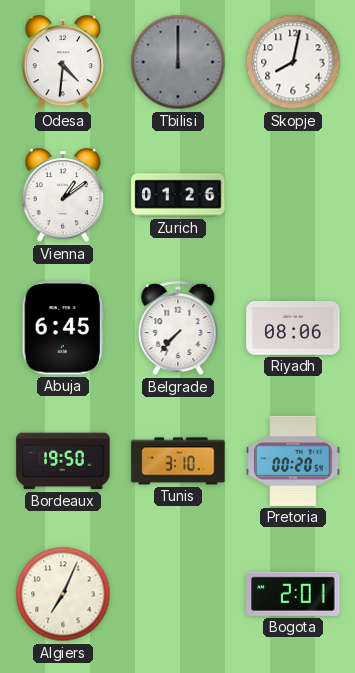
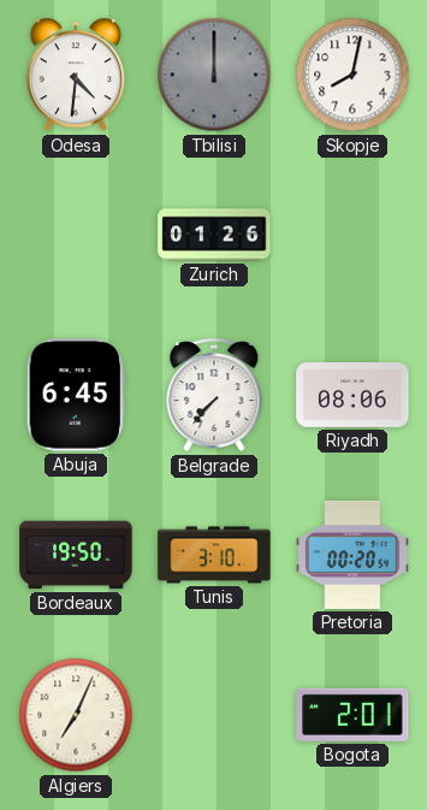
Vienna: 1:09 -> none (63, 196)
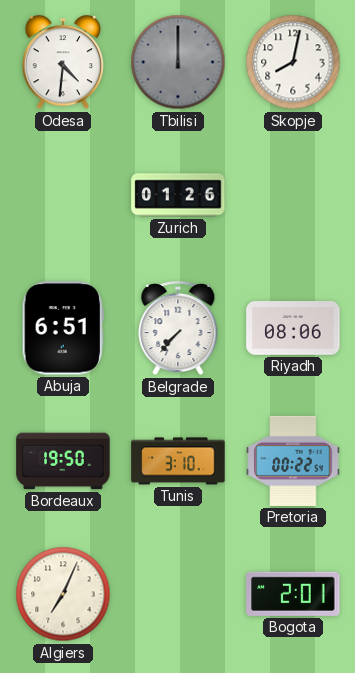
Abuja: 6:45 -> 6:51 (63, 328)
Pretoria: 00:20 -> 00:22 (293, 461)
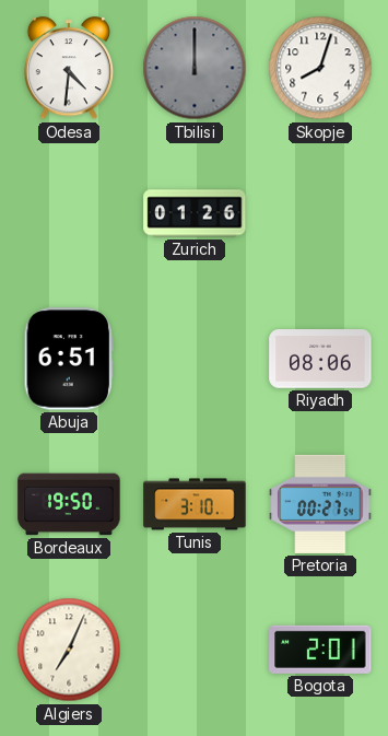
Skopje: 8:02 -> 8:03 (320, 68)
Belgrade: 7:37 -> none (178, 329)
Pretoria: 00:22 -> 00:27 (320, 504)
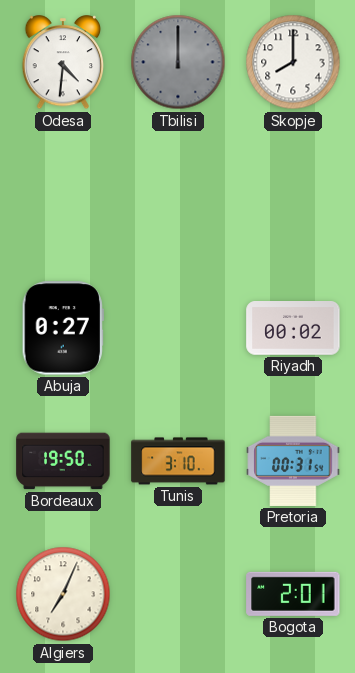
Skopje: 8:03 -> 8:00 (293, 62)
Zurich: 01:26 -> none (195, 213)
Abuja: 6:51 -> 0:27 (63, 328)
Riyadh: 08:06 -> 00:02 (293, 328)
Pretoria: 00:27 -> 00:31 (293, 461)
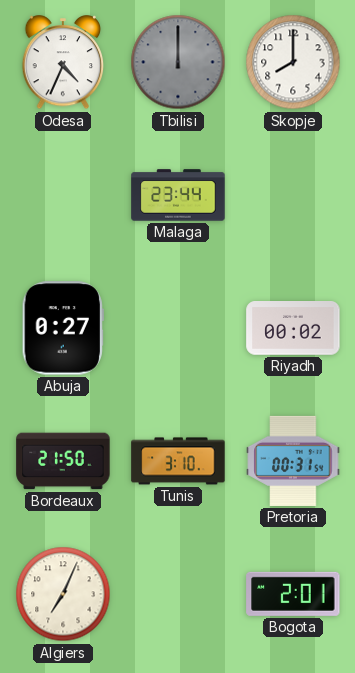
Odesa: 4:31 -> 4:34 (63, 63)
Malaga: none -> 23:44 (178, 195)
Bordeaux: 19:50 -> 21:50 (63, 461)
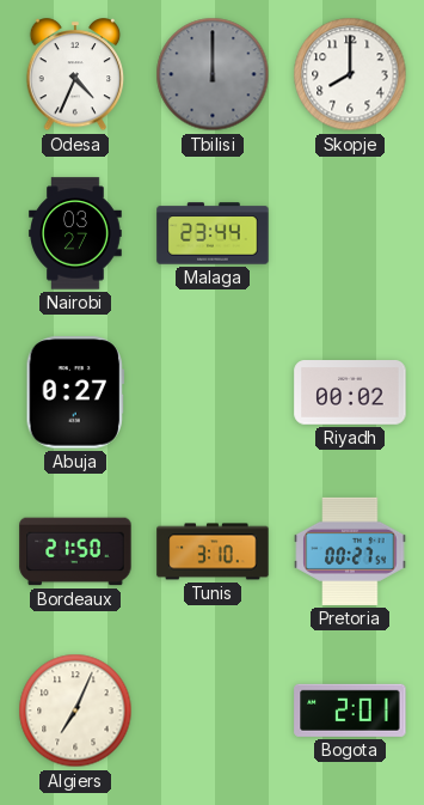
Nairobi: none -> 03:27 (75, 233)
Pretoria: 00:31 -> 00:27 (350, 551)
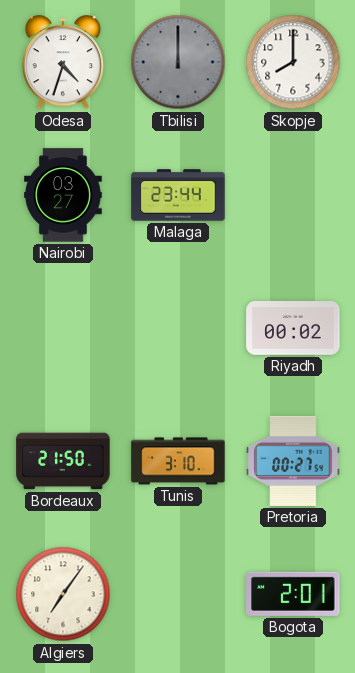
Odesa: 4:34 -> 4:33 (63, 63)
Abuja: 0:27 -> none (75, 392)
Algiers: 7:04 -> 7:06 (63, 594)
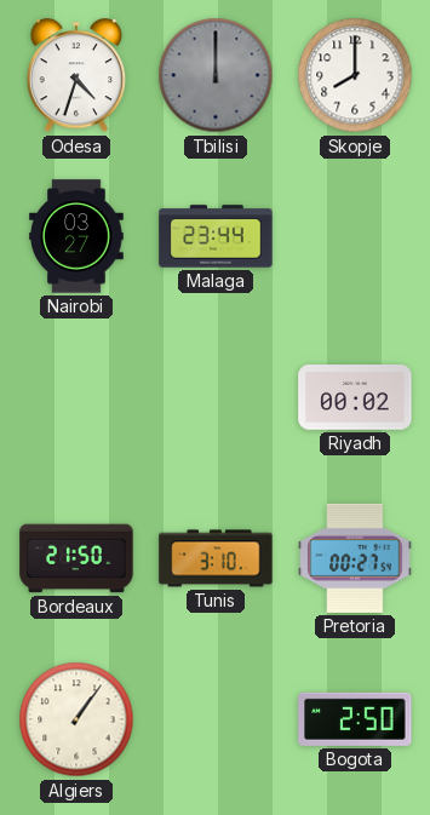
Algiers: 7:06 -> 1:06 (76, 719)
Bogota: 2:01 -> 2:50 (355, 719)
